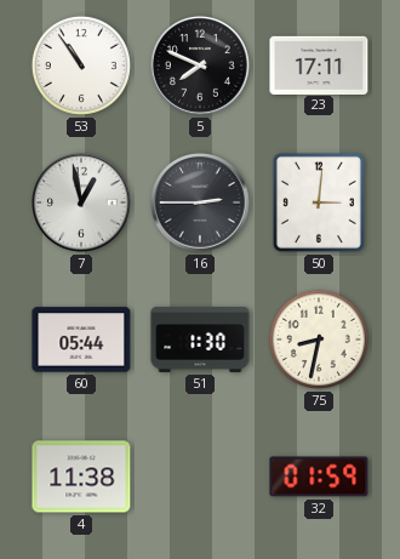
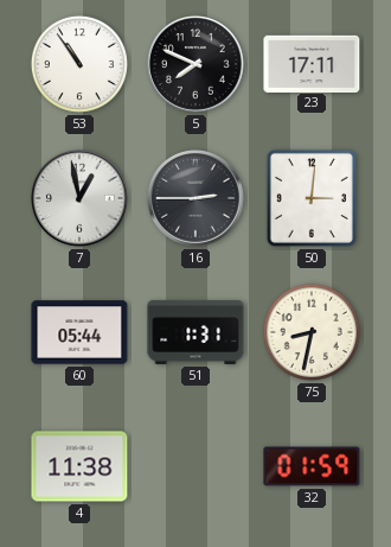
51: 1:30 -> 1:31 (195, 332)
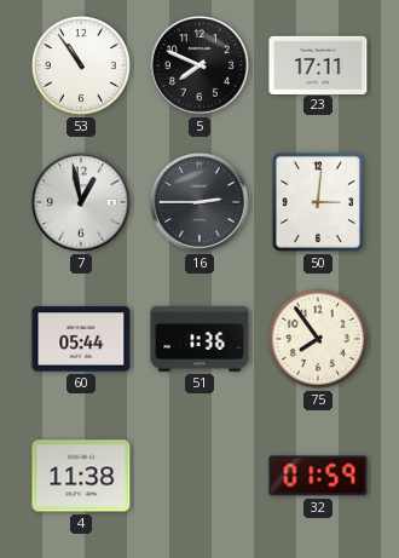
51: 1:31 -> 1:36 (199, 339)
75: 8:32 -> 7:54 (318, 339)
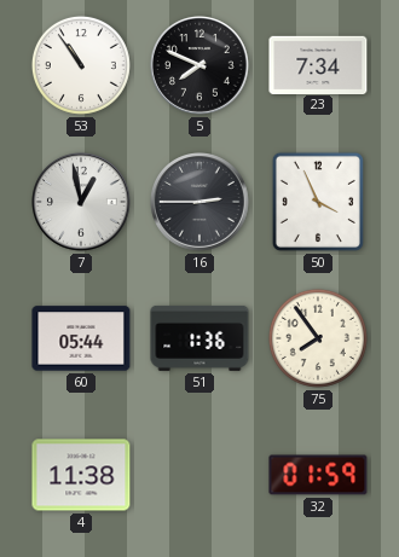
23: 17:11 -> 7:34 (318, 64)
50: 3:01 -> 3:56 (318, 202)
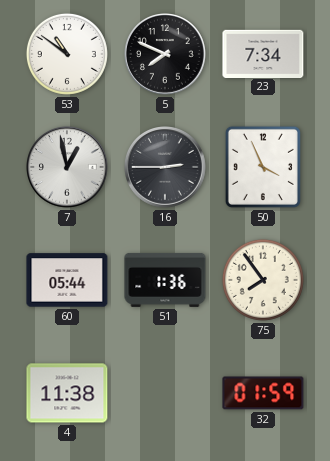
53: 10:54 -> 10:51 (67, 54)
